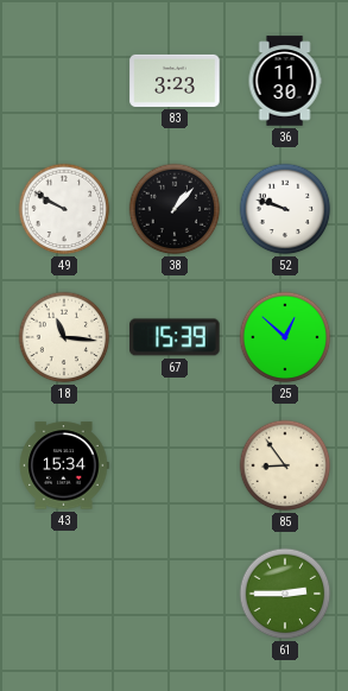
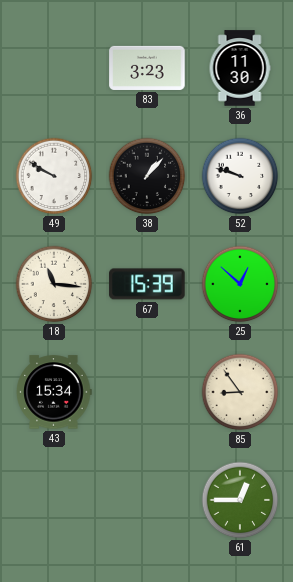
61: 2:45 -> 12:45 (240, 500)
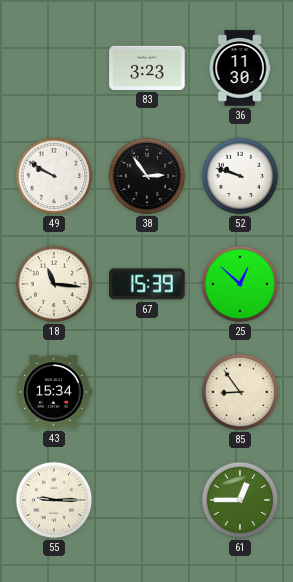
38: 1:07 -> 2:54 (147, 176)
55: none -> 9:15 (54, 500)
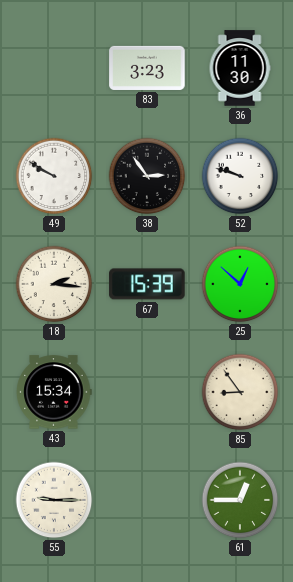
18: 11:16 -> 2:16 (54, 284)
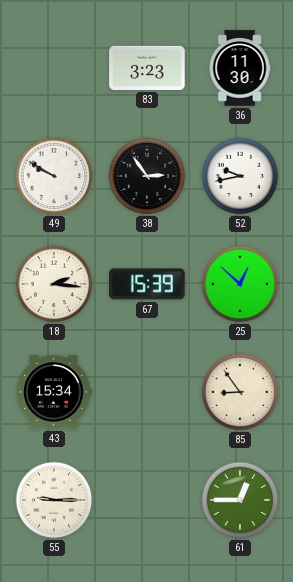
52: 9:48 -> 9:43 (240, 176)
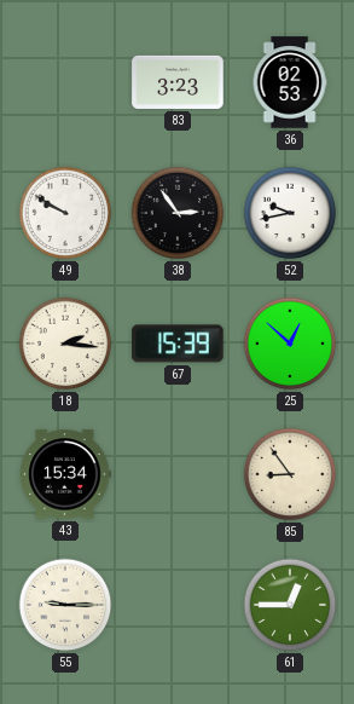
36: 11:30 -> 02:53 (290, 82)
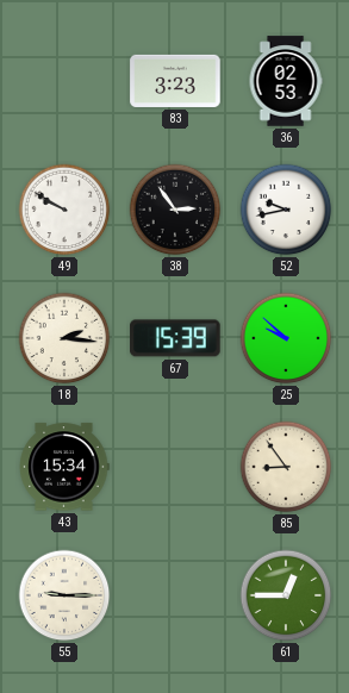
25: 12:52 -> 9:52 (286, 338)
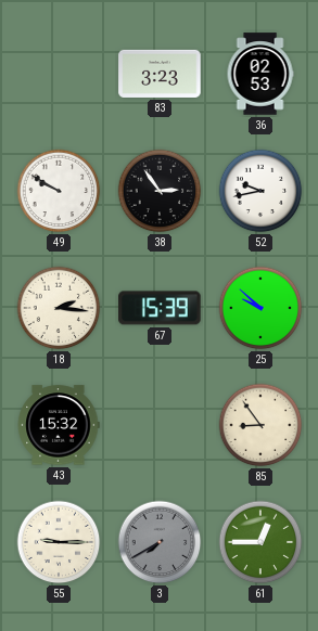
43: 15:34 -> 15:32 (59, 425)
3: none -> 7:40 (160, 542)
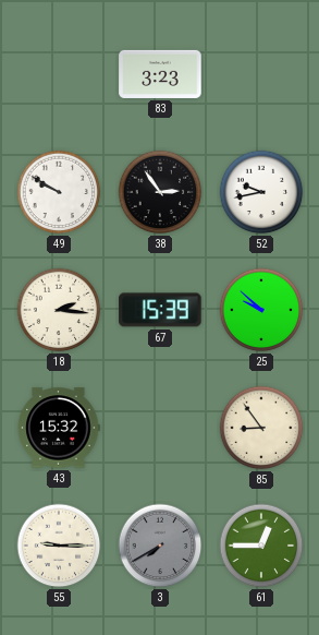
36: 02:53 -> none (260, 74)
